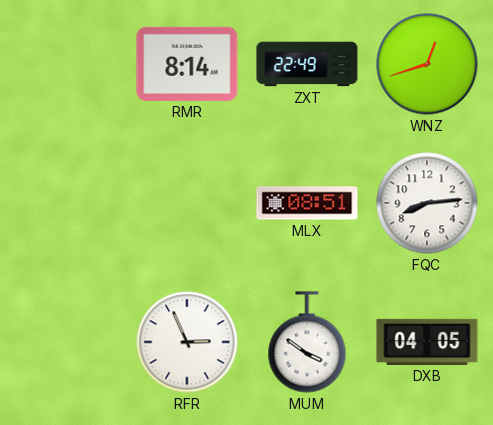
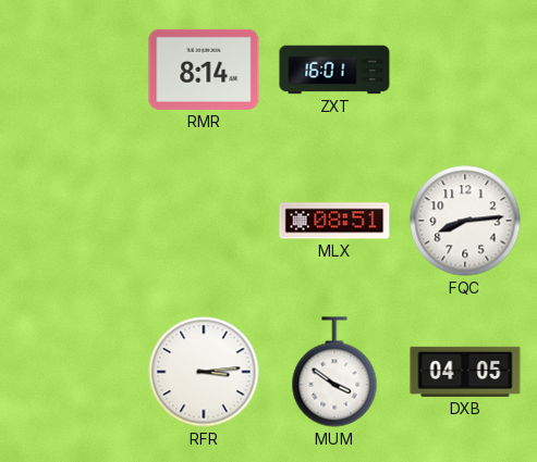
ZXT: 22:49 -> 16:01 (334, 70)
WNZ: 12:42 -> none (427, 64)
RFR: 2:56 -> 3:14 (204, 372)
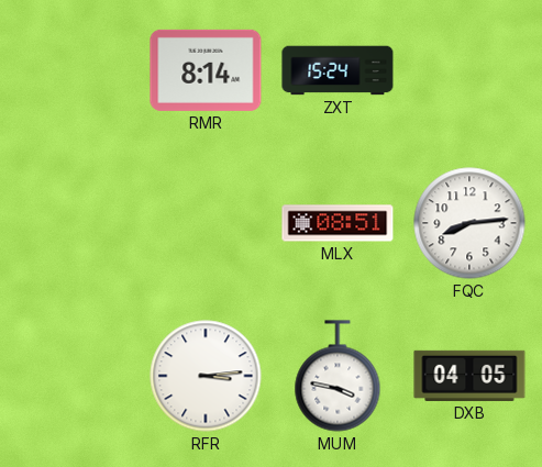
ZXT: 16:01 -> 15:24 (338, 70)
MUM: 3:51 -> 3:47 (338, 376)
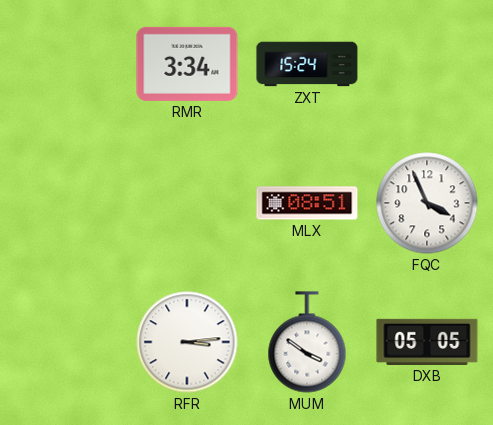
RMR: 8:14 -> 3:34 (187, 64)
FQC: 8:14 -> 3:56 (427, 203)
MUM: 3:47 -> 3:51 (307, 342)
DXB: 04:05 -> 05:05 (427, 342)
